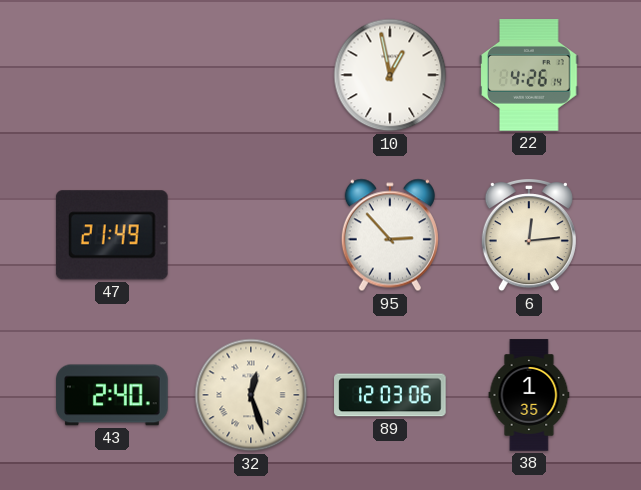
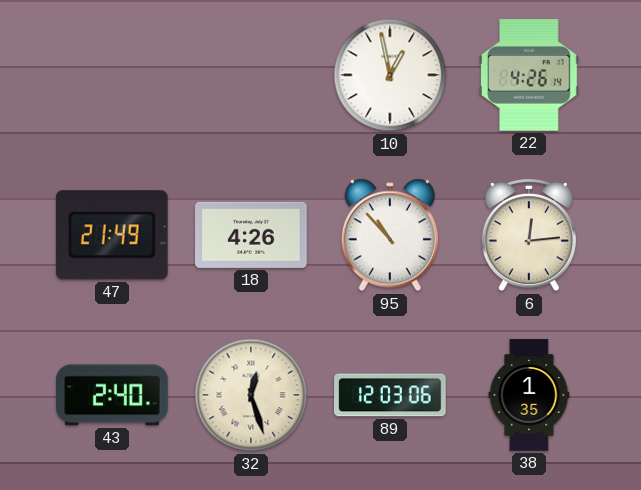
18: none -> 4:26 (251, 235)
95: 2:53 -> 10:53 (390, 235)
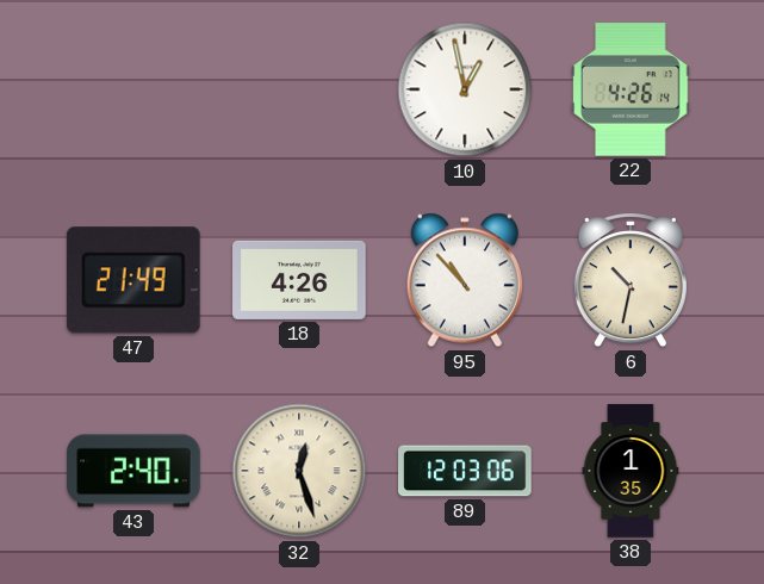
6: 12:14 -> 10:32 (631, 281)
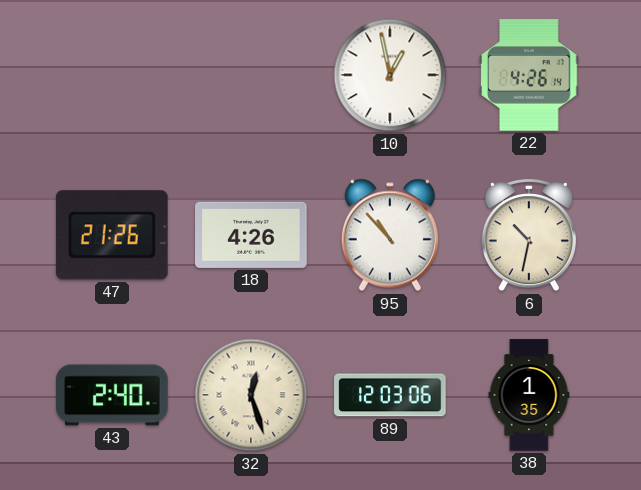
47: 21:49 -> 21:26 (112, 235)
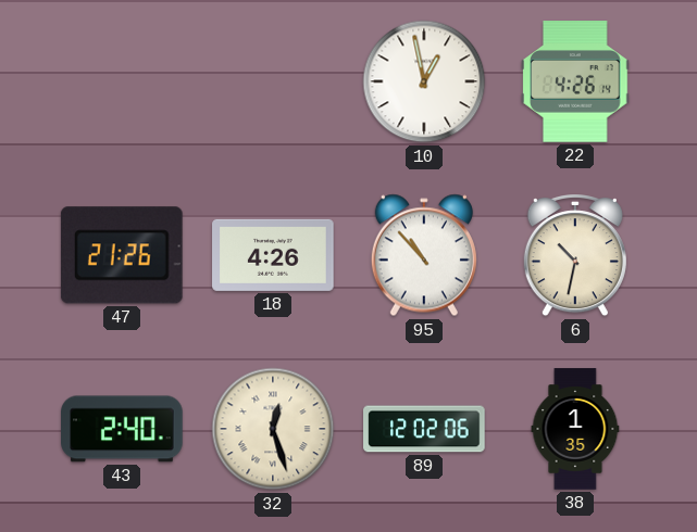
89: 12:03 -> 12:02 (424, 429)
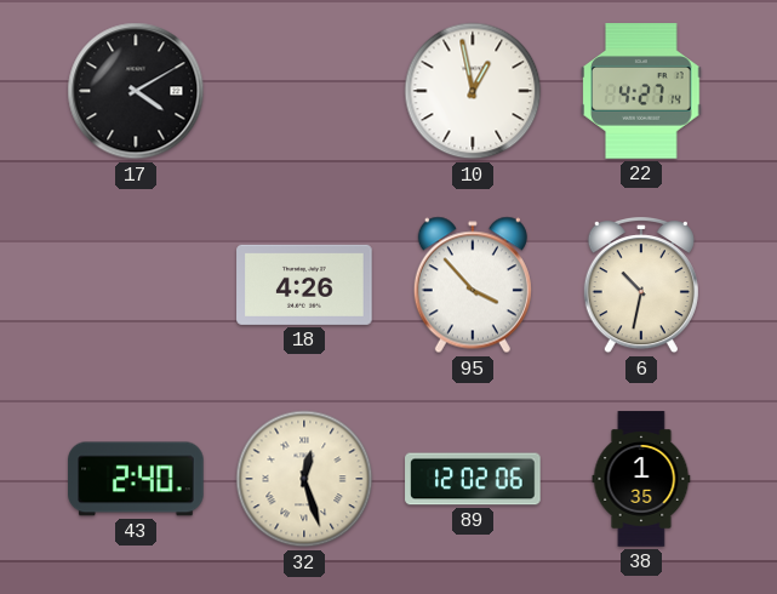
17: none -> 4:10 (136, 91)
22: 4:26 -> 4:27 (641, 91)
47: 21:26 -> none (122, 255)
95: 10:53 -> 3:53 (473, 285)
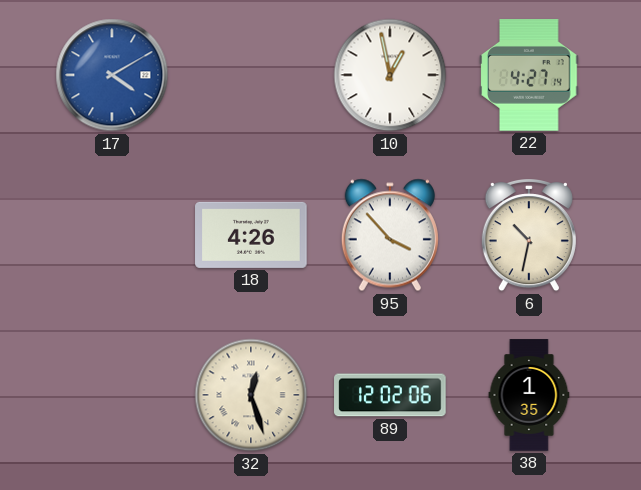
17 dial: black -> blue (112, 75)
43: 2:40 -> none (136, 479)
